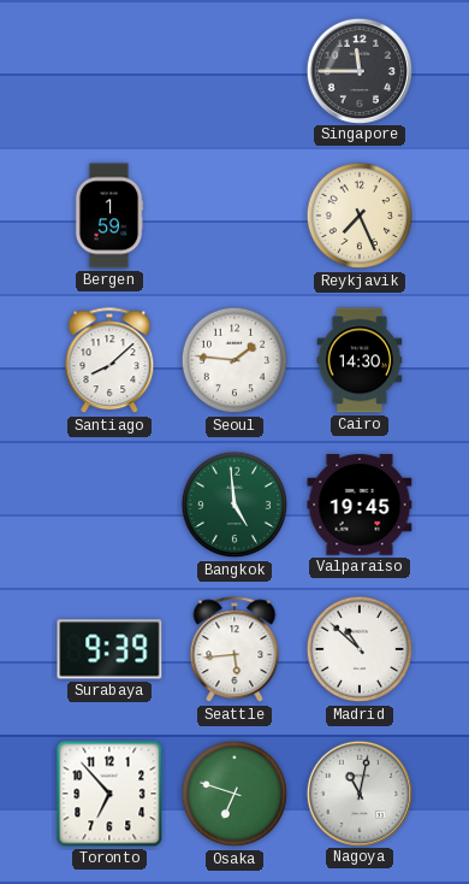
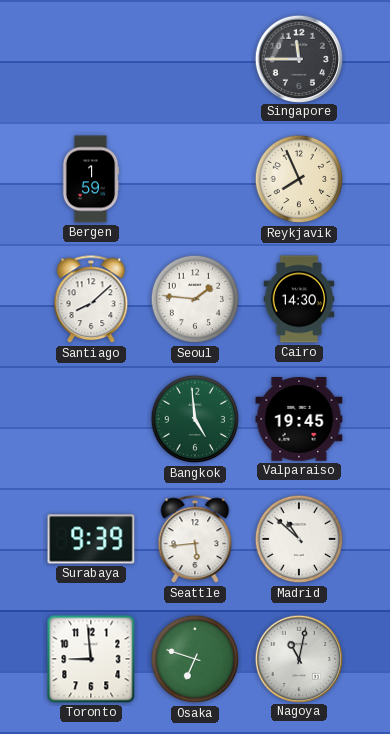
Reykjavik: 7:26 -> 7:56 (299, 179)
Toronto: 6:53 -> 8:59 (91, 659)
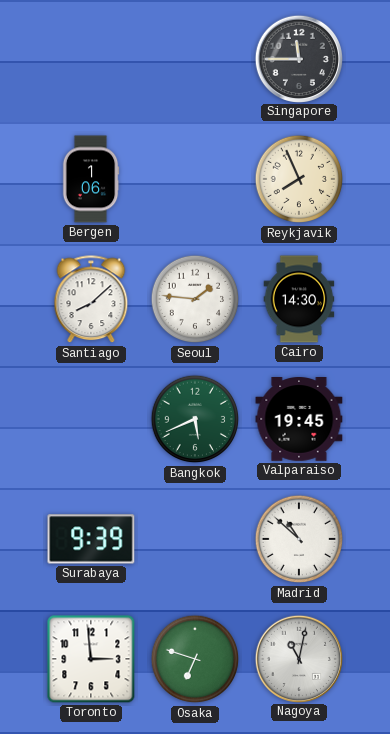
Bergen: 1:59 -> 1:06 (91, 179)
Bangkok: 4:59 -> 5:41 (195, 419)
Seattle: 5:44 -> none (195, 540)
Toronto: 8:59 -> 2:59 (91, 659)
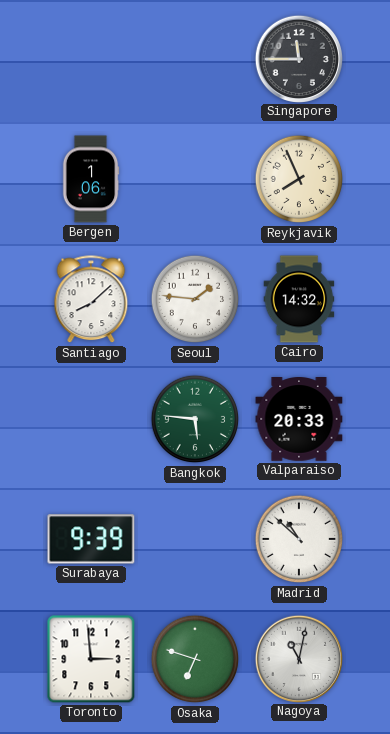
Cairo: 14:30 -> 14:32 (299, 299)
Bangkok: 5:41 -> 5:46 (195, 419)
Valparaiso: 19:45 -> 20:33 (299, 419)
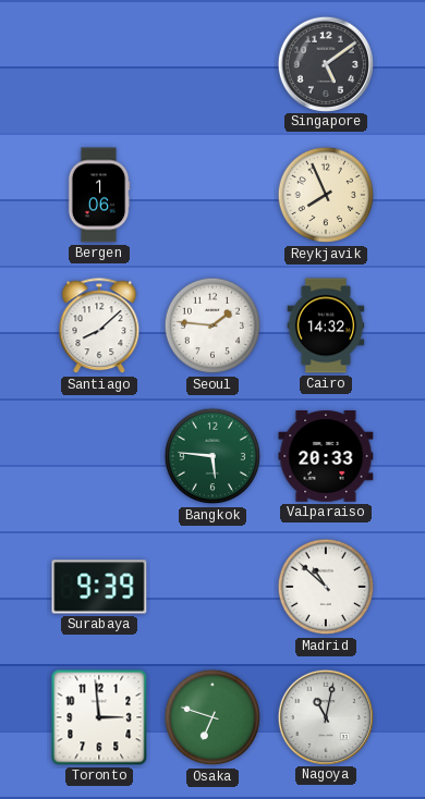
Singapore: 11:45 -> 5:09 (325, 63)
